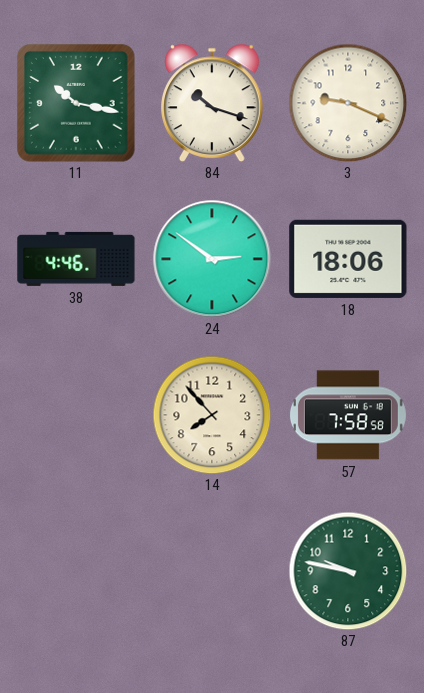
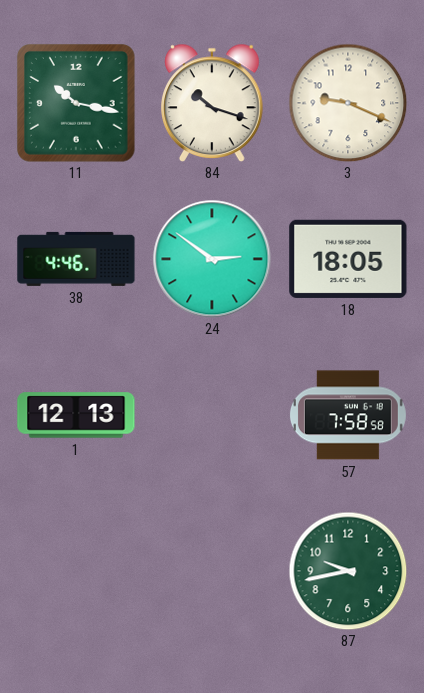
18: 18:06 -> 18:05 (348, 259)
1: none -> 12:13 (76, 415)
14: 7:53 -> none (212, 415)
87: 9:47 -> 9:43 (348, 571)
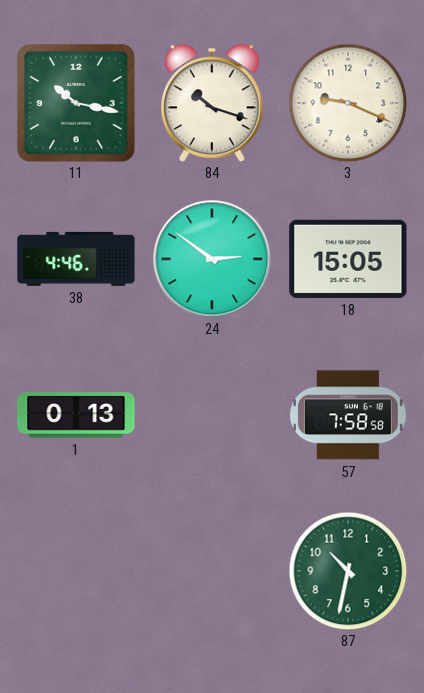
18: 18:05 -> 15:05 (348, 259)
1: 12:13 -> 0:13 (76, 415)
87: 9:43 -> 10:32 (348, 571)
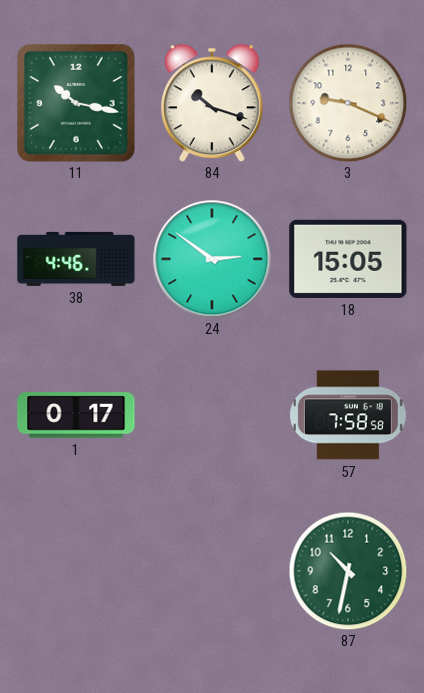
1: 0:13 -> 0:17 (76, 415)
